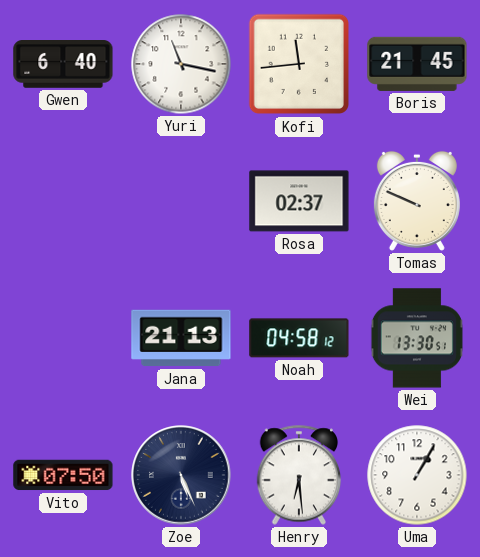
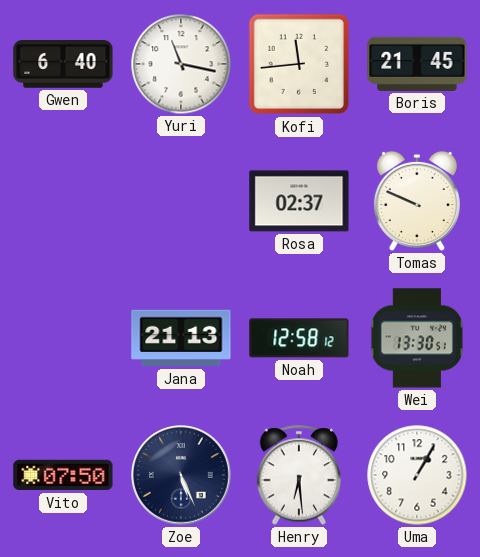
Noah: 04:58 -> 12:58 (299, 338)
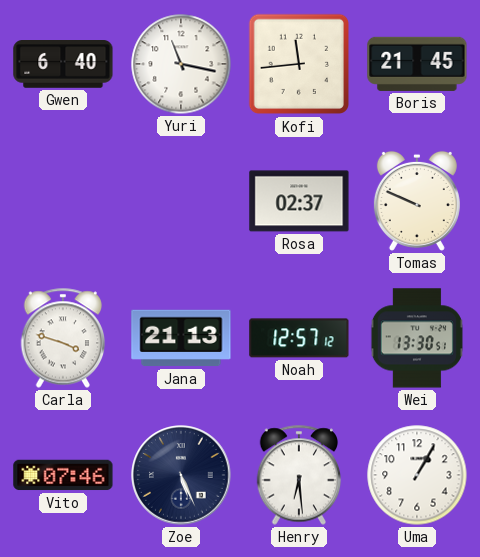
Carla: none -> 3:48 (63, 338)
Noah: 12:58 -> 12:57 (299, 338)
Vito: 07:50 -> 07:46 (63, 475)
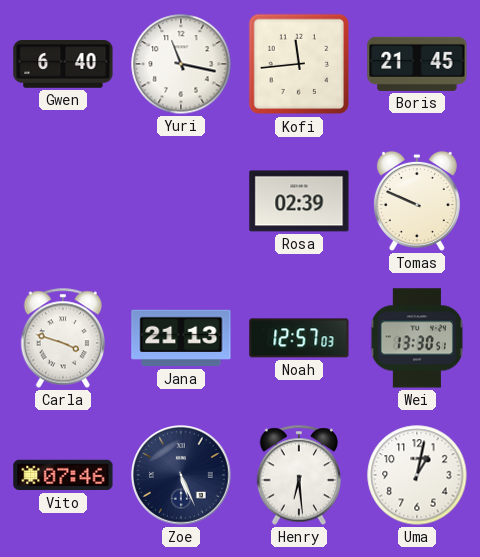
Rosa: 02:37 -> 02:39 (299, 201)
Noah: 12:57:12 -> 12:57:03 (299, 338)
Uma: 1:05 -> 1:02 (417, 475)
